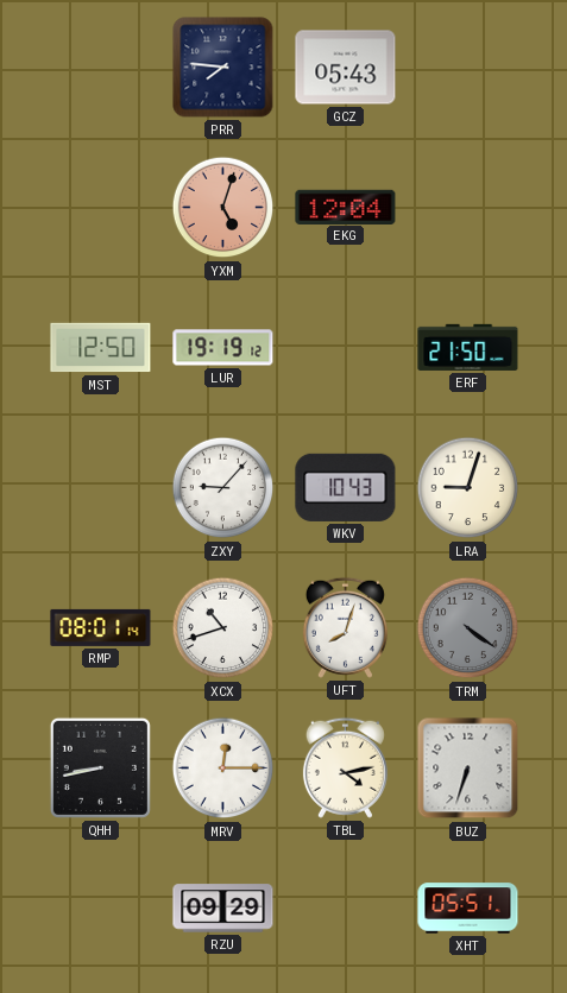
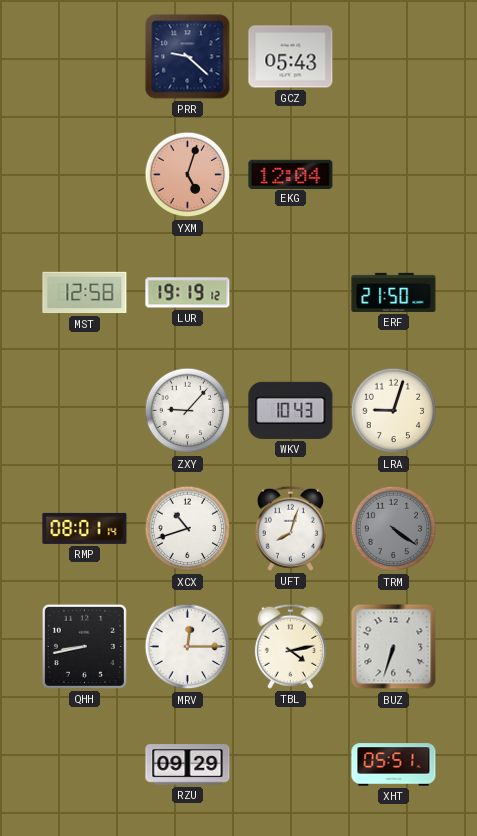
PRR: 7:46 -> 9:22 (188, 57)
MST: 12:50 -> 12:58 (85, 293)
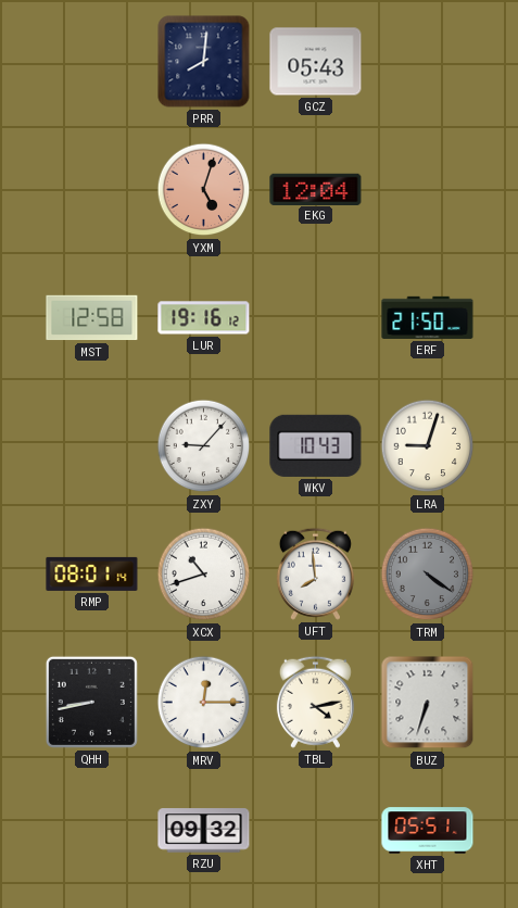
PRR: 9:22 -> 8:01 (204, 62)
LUR: 19:19 -> 19:16 (204, 318)
UFT: 8:03 -> 7:59 (315, 573)
RZU: 09:29 -> 09:32 (204, 831)
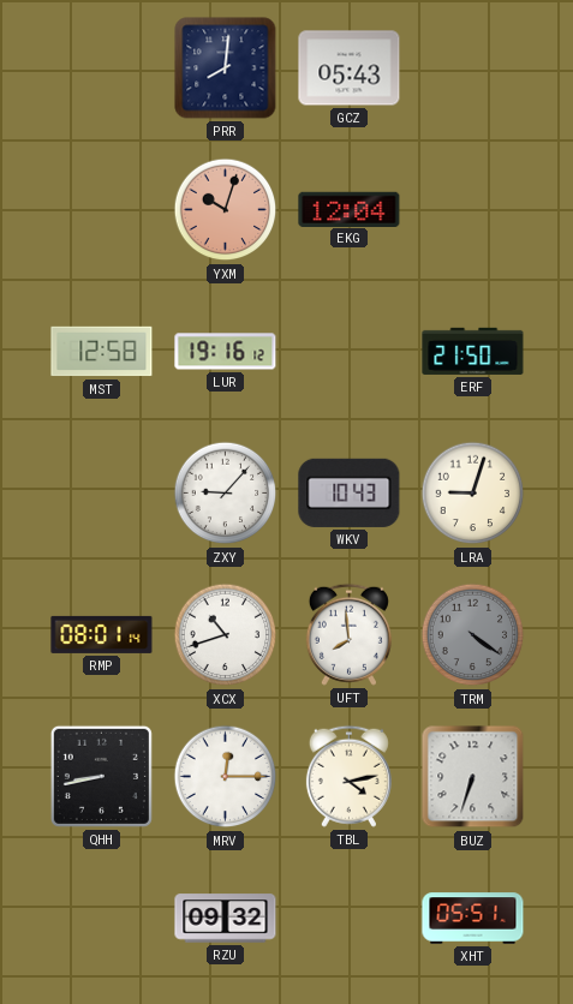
YXM: 5:03 -> 10:03 (226, 210)
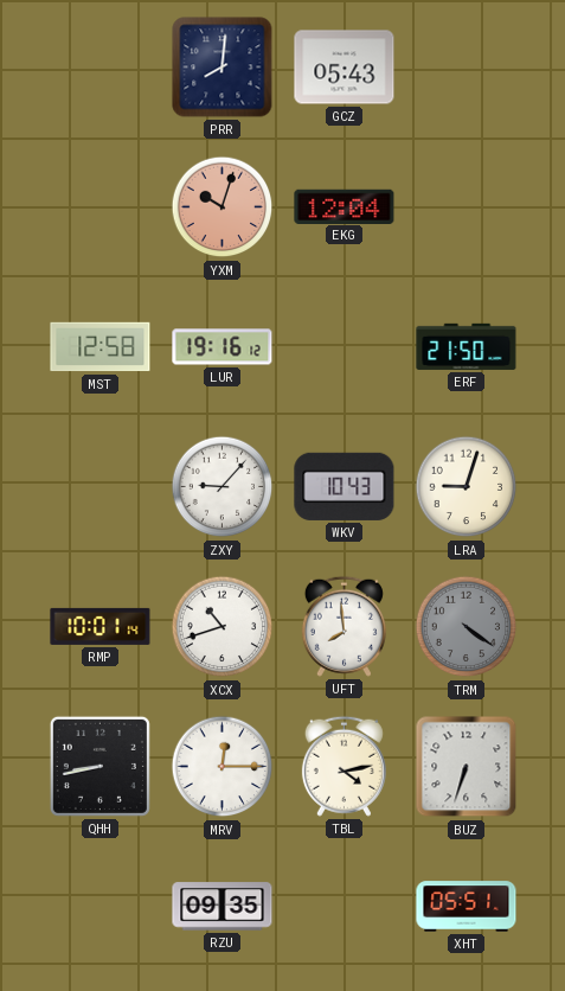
RMP: 08:01 -> 10:01 (101, 626)
RZU: 09:32 -> 09:35 (223, 907)
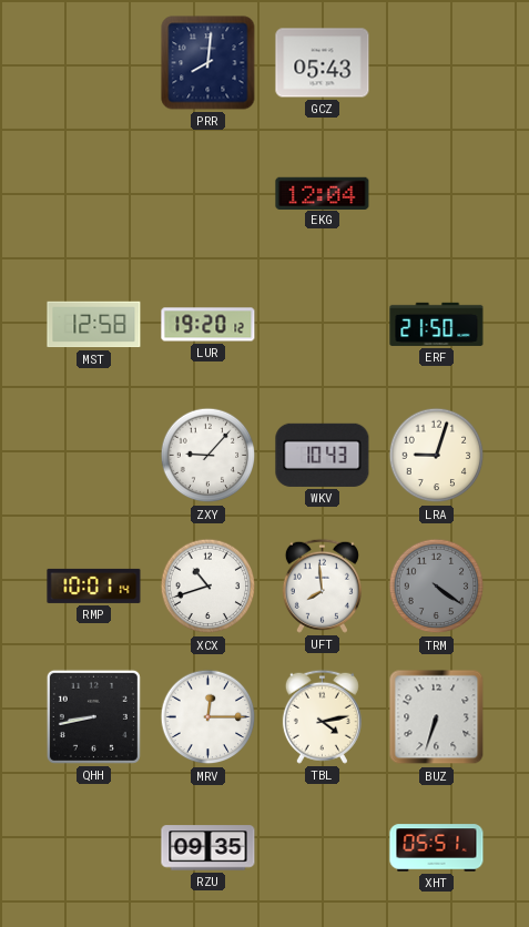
YXM: 10:03 -> none (223, 207)
LUR: 19:16 -> 19:20 (208, 325)
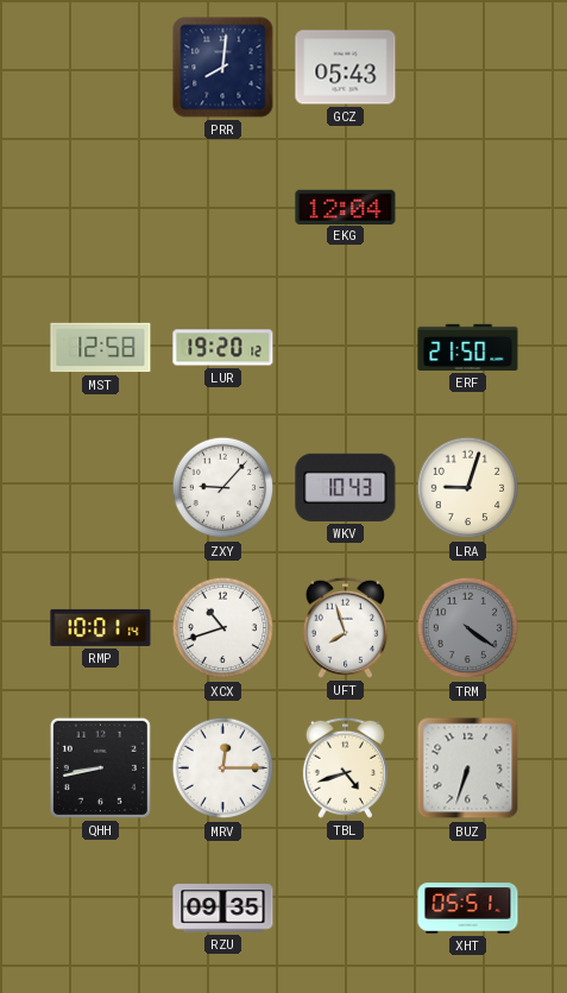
UFT: 7:59 -> 7:57 (345, 627)
TBL: 4:13 -> 4:42 (345, 767)
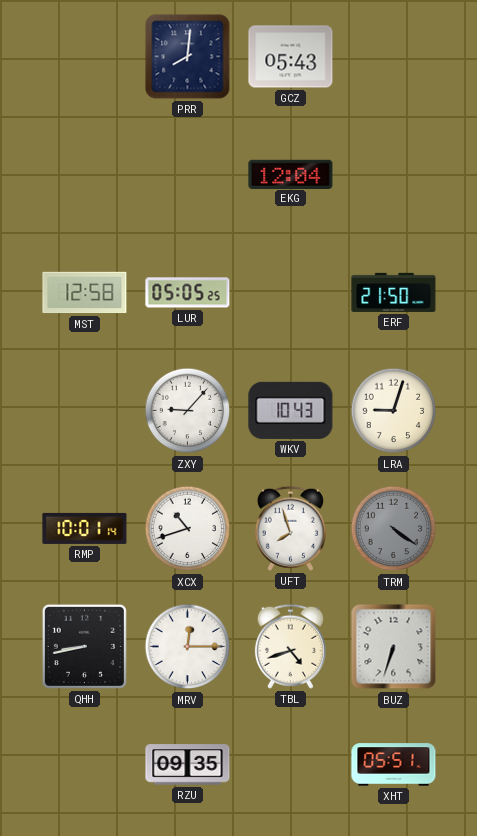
LUR: 19:20 -> 05:05 (188, 293)
